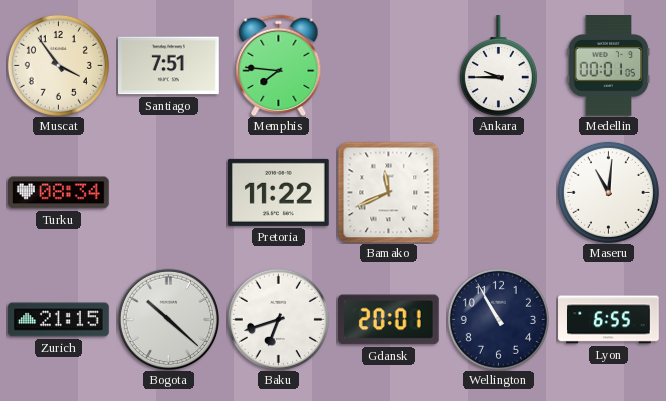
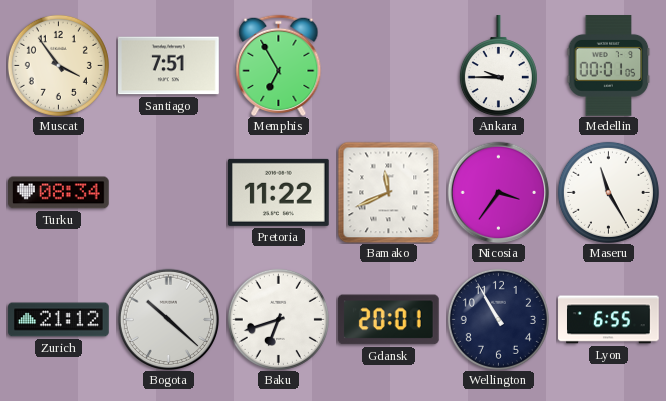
Memphis: 7:46 -> 6:55 (279, 65)
Nicosia: none -> 3:36 (498, 192)
Maseru: 11:01 -> 11:25 (608, 192)
Zurich: 21:15 -> 21:12 (59, 320)
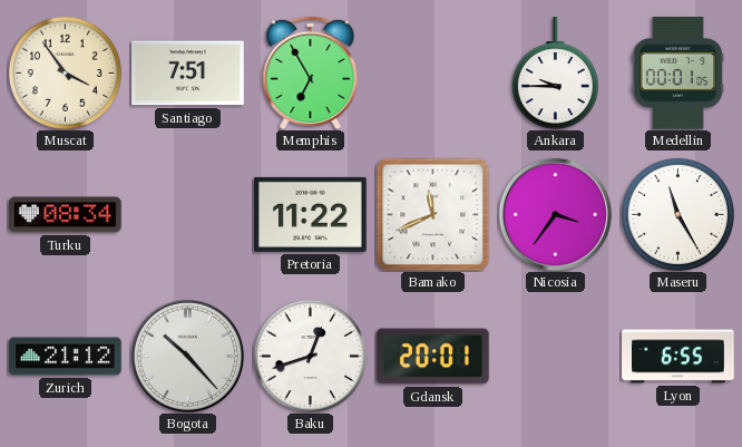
Bogota: 10:22 -> 10:23 (187, 356)
Baku: 6:42 -> 12:42 (310, 356)
Wellington: 10:55 -> none (498, 319)
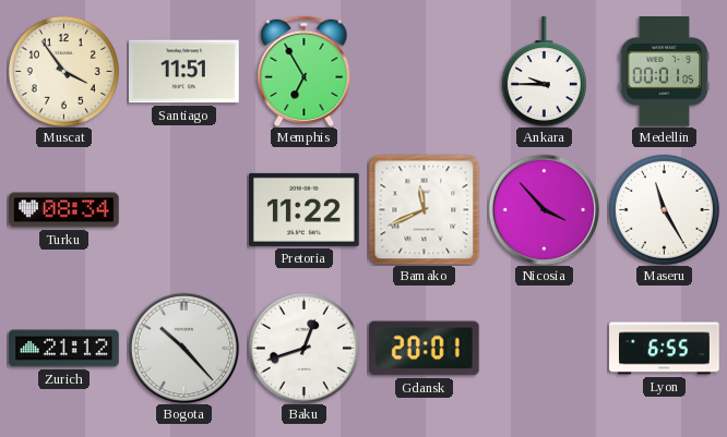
Santiago: 7:51 -> 11:51 (184, 72)
Nicosia: 3:36 -> 3:53 (544, 209)
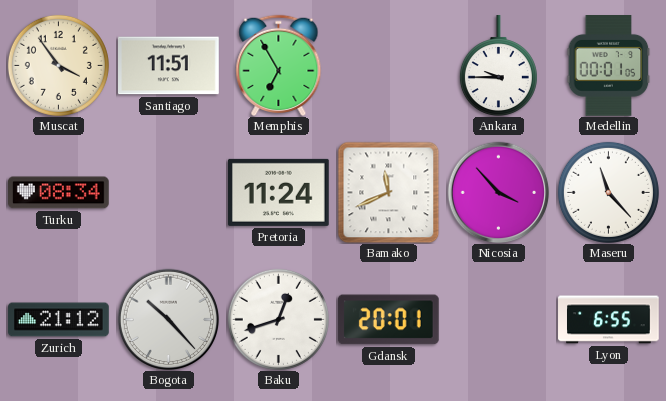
Pretoria: 11:22 -> 11:24 (279, 192)
Maseru: 11:25 -> 11:23 (608, 192)
